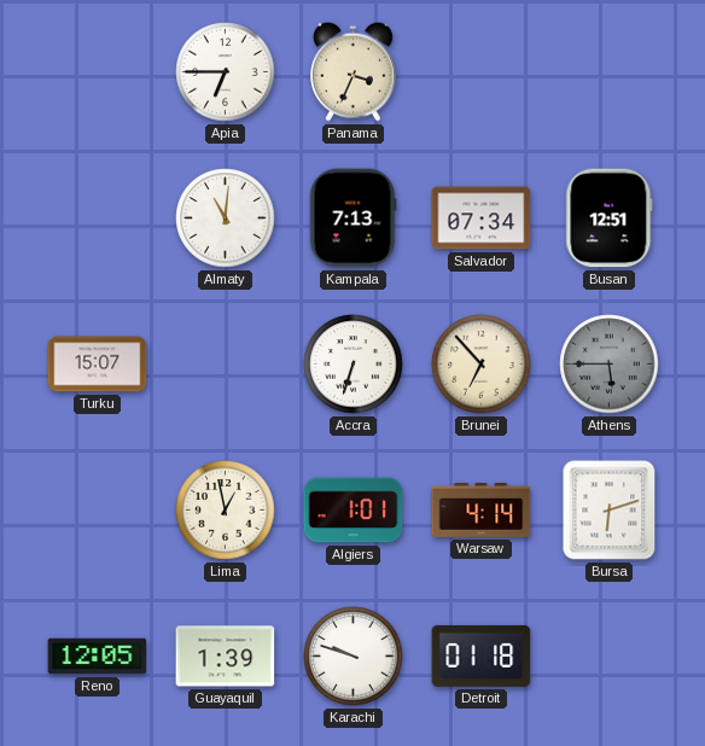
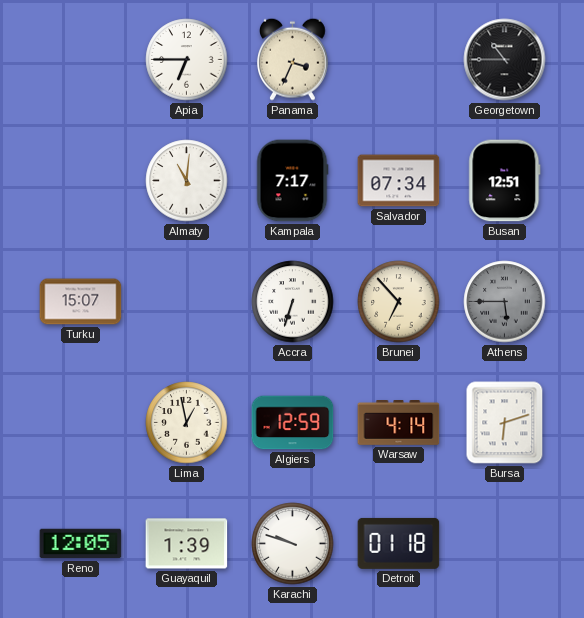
Georgetown: none -> 10:45 (505, 60)
Kampala: 7:13 -> 7:17 (292, 181)
Algiers: 1:01 -> 12:59 (293, 423)
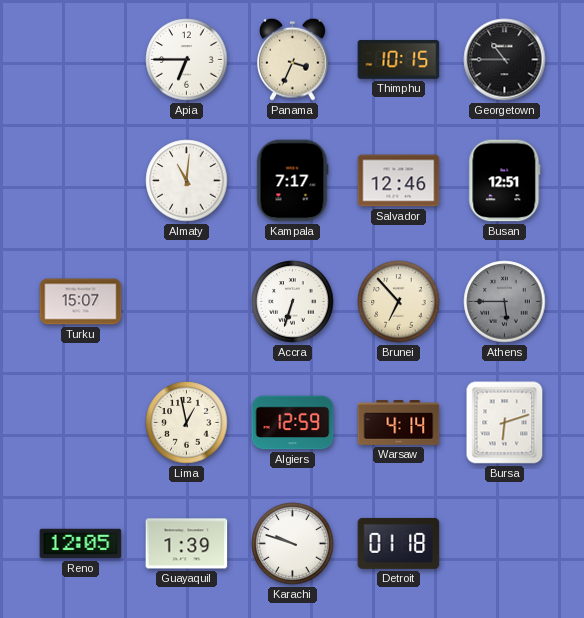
Thimphu: none -> 10:15 (399, 59)
Salvador: 07:34 -> 12:46 (399, 181)
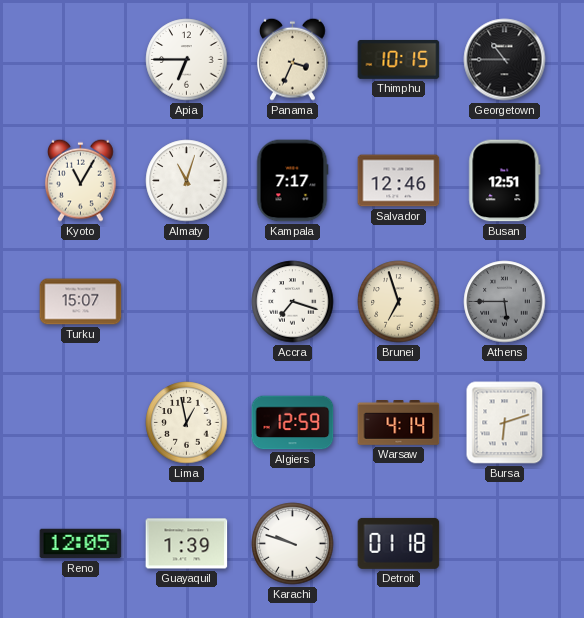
Kyoto: none -> 11:05 (81, 180)
Almaty: 11:01 -> 11:03 (187, 181)
Accra: 6:33 -> 7:18 (293, 302)
Brunei: 6:53 -> 6:57 (399, 302)
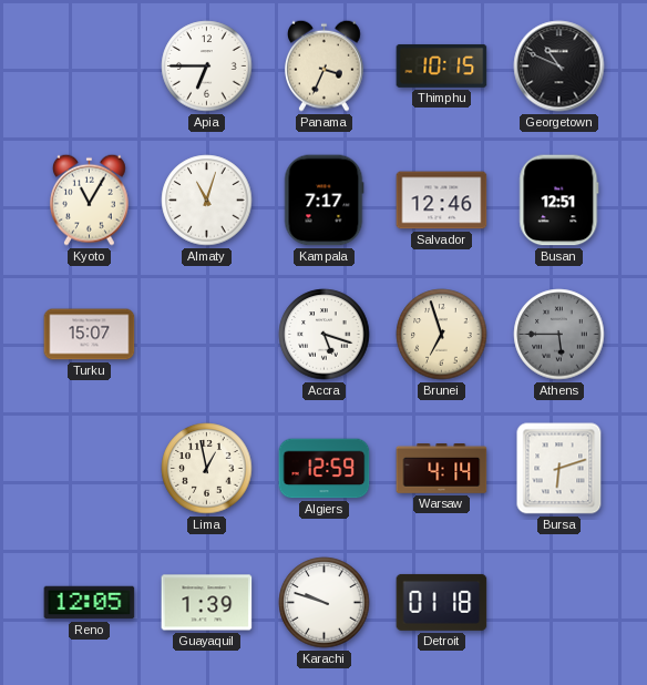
Georgetown: 10:45 -> 10:49 (559, 67)
Accra: 7:18 -> 5:18 (325, 335)
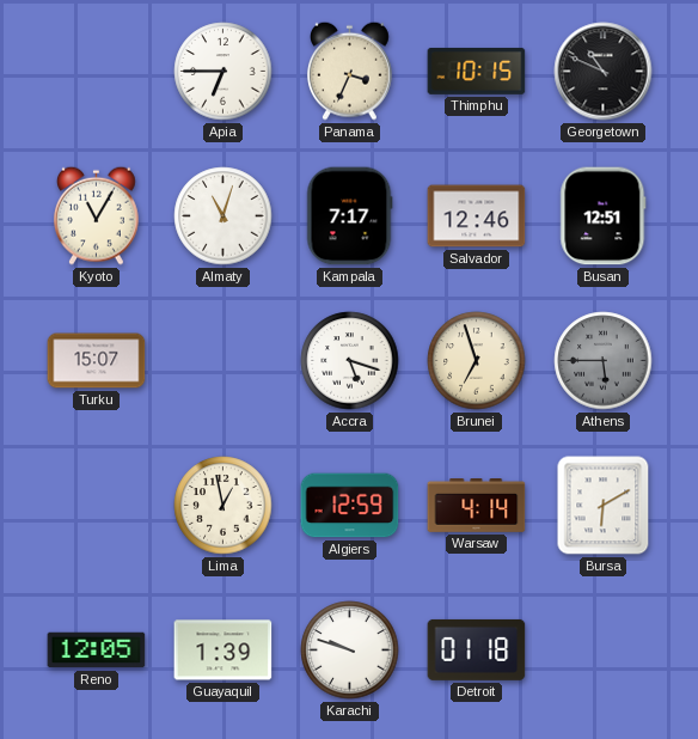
Bursa: 6:12 -> 6:10 (604, 506)
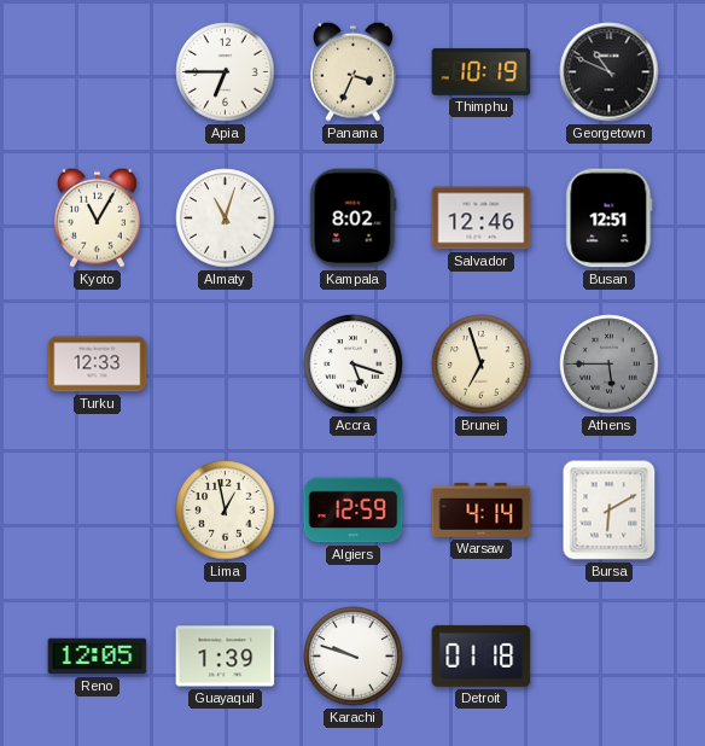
Thimphu: 10:15 -> 10:19 (482, 71)
Kampala: 7:17 -> 8:02 (353, 218)
Turku: 15:07 -> 12:33 (98, 365)
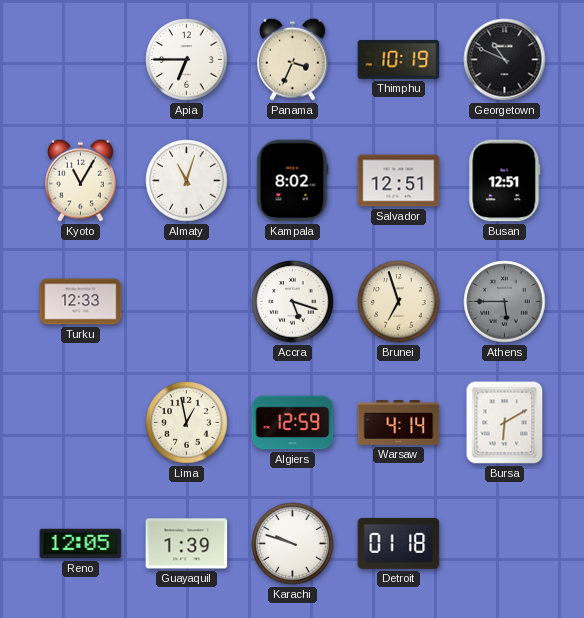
Salvador: 12:46 -> 12:51 (399, 181)
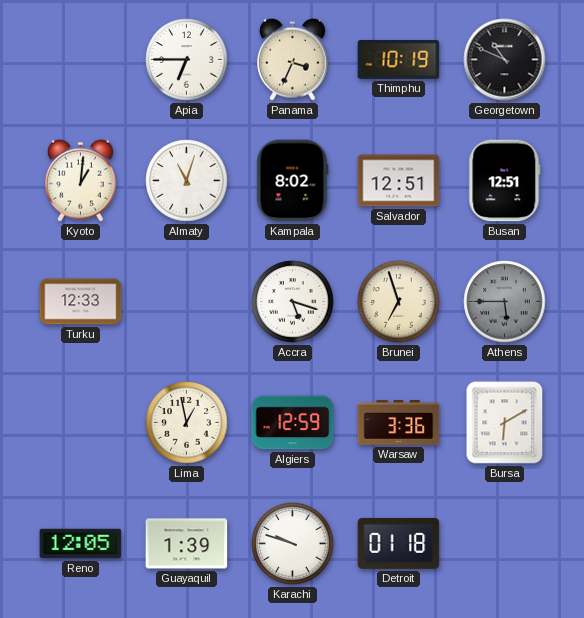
Kyoto: 11:05 -> 1:01 (81, 180)
Warsaw: 4:14 -> 3:36 (399, 423)
